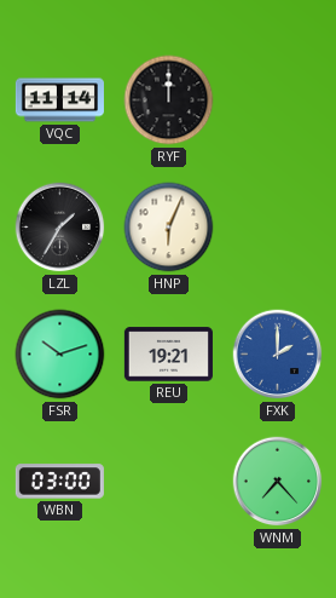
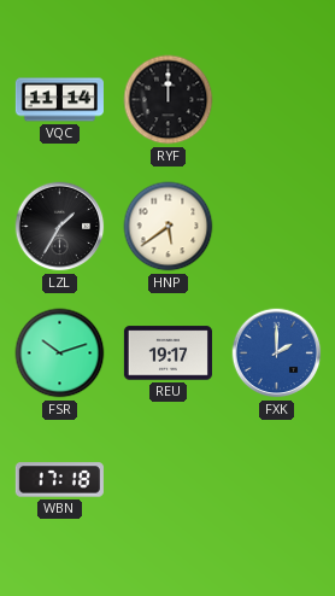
HNP: 6:04 -> 5:39 (169, 227)
REU: 19:21 -> 19:17 (167, 353)
WBN: 03:00 -> 17:18 (59, 480)
WNM: 7:23 -> none (278, 482)
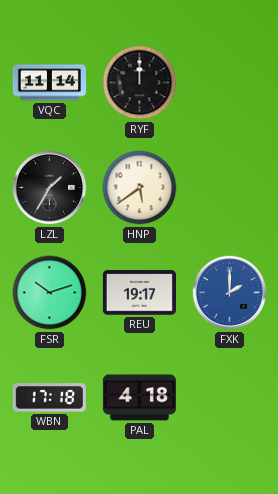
PAL: none -> 4:18 (139, 398)
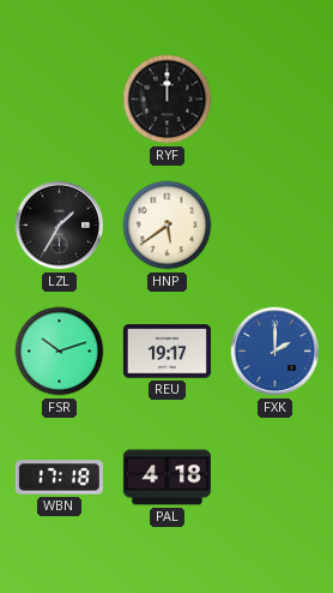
VQC: 11:14 -> none (49, 83)
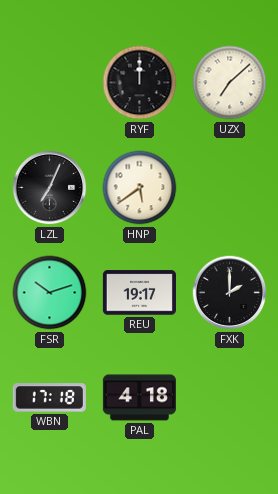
UZX: none -> 7:08 (230, 83)
LZL: 1:35 -> 7:04 (50, 188)
FXK dial: blue -> black (230, 293)
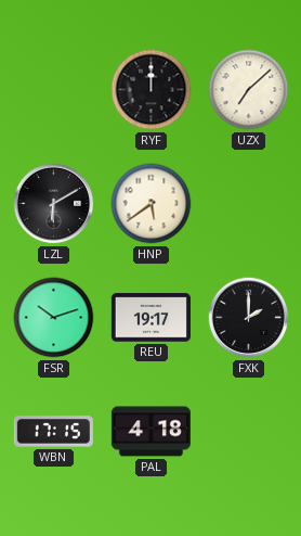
LZL: 7:04 -> 6:10 (54, 204)
WBN: 17:18 -> 17:15 (53, 432)
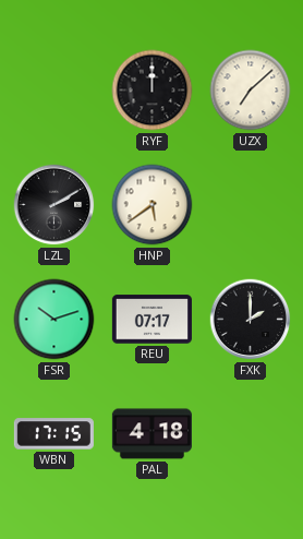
LZL: 6:10 -> 2:10 (54, 205)
REU: 19:17 -> 07:17 (152, 320)
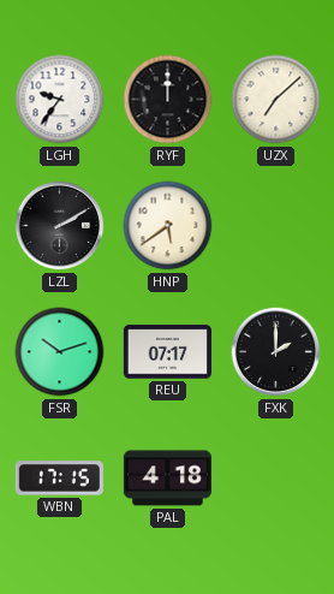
LGH: none -> 9:36 (60, 100)
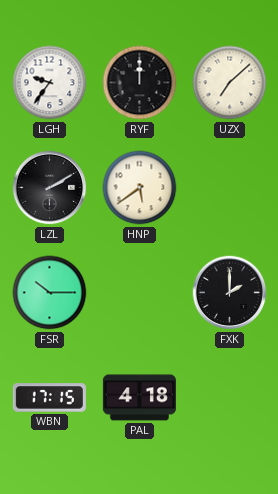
FSR: 10:12 -> 10:15 (50, 293)
REU: 07:17 -> none (167, 352)
